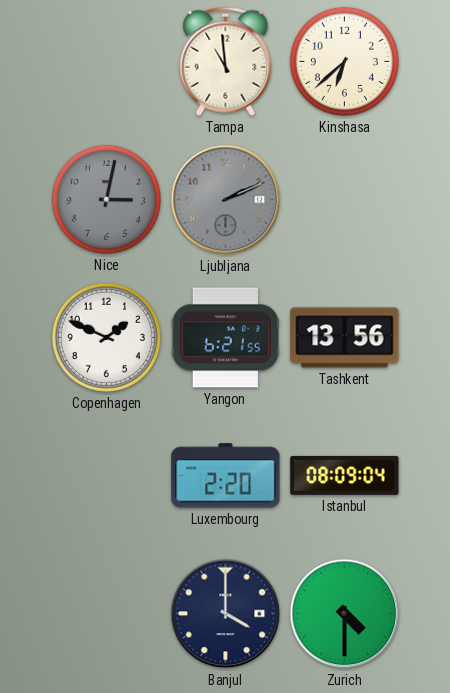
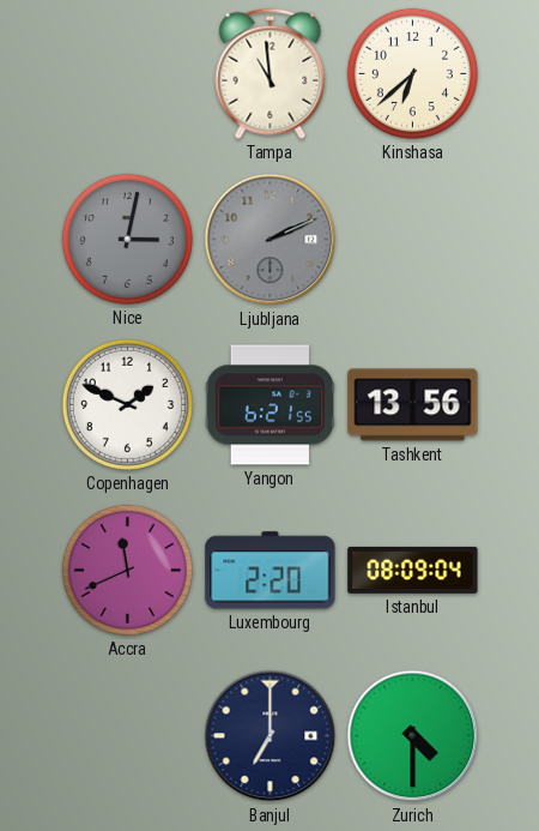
Accra: none -> 11:41 (127, 570)
Banjul: 4:00 -> 7:00 (271, 736)
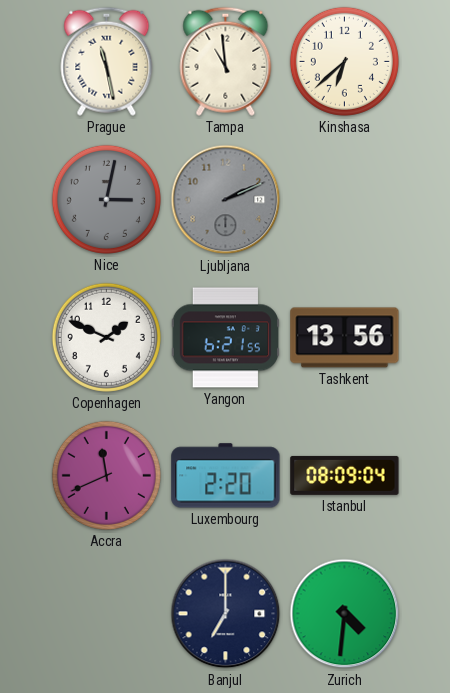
Prague: none -> 11:28 (107, 61)
Zurich: 4:30 -> 4:31 (345, 614)
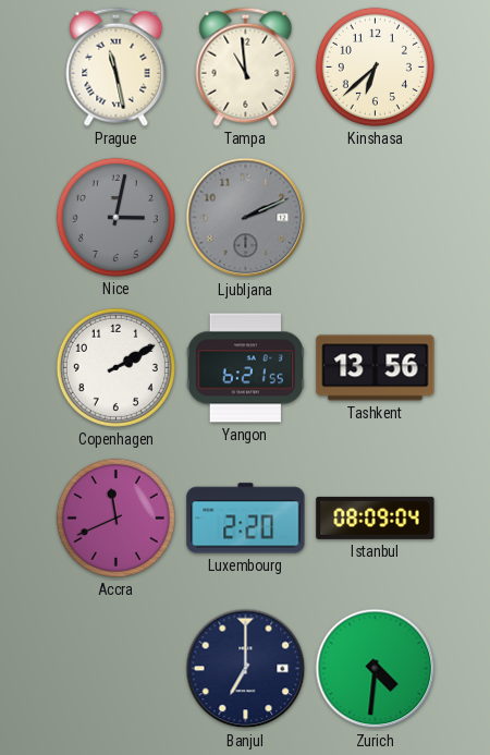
Copenhagen: 1:49 -> 2:10 (115, 367)
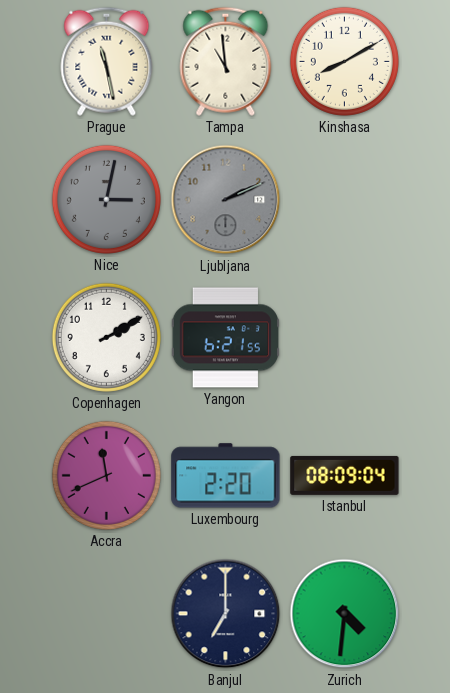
Kinshasa: 6:38 -> 8:10 (344, 61)
Tashkent: 13:56 -> none (376, 368)
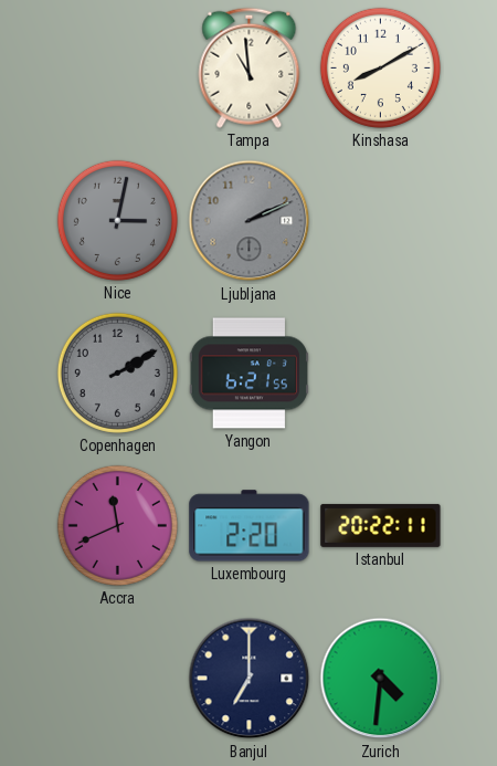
Prague: 11:28 -> none (107, 61)
Copenhagen dial: white -> grey (117, 372)
Istanbul: 08:09 -> 20:22 (381, 525)
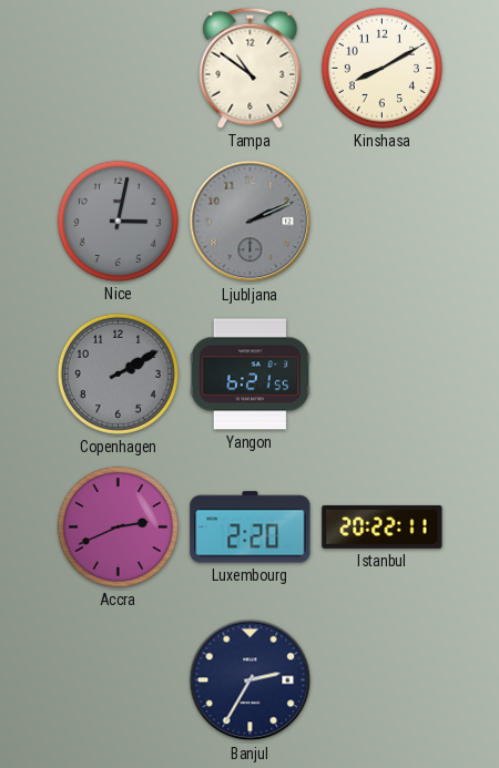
Tampa: 10:59 -> 10:51 (251, 68)
Accra: 11:41 -> 2:41 (118, 526)
Banjul: 7:00 -> 2:35 (251, 680)
Zurich: 4:31 -> none (381, 679)
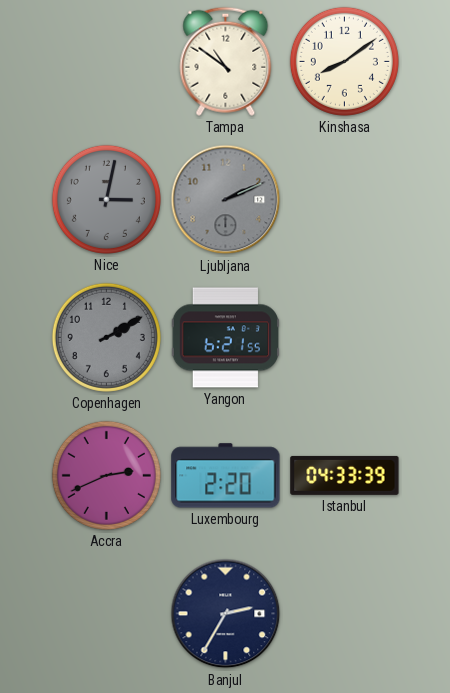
Kinshasa: 8:10 -> 8:09 (344, 61)
Istanbul: 20:22 -> 04:33 (345, 475)
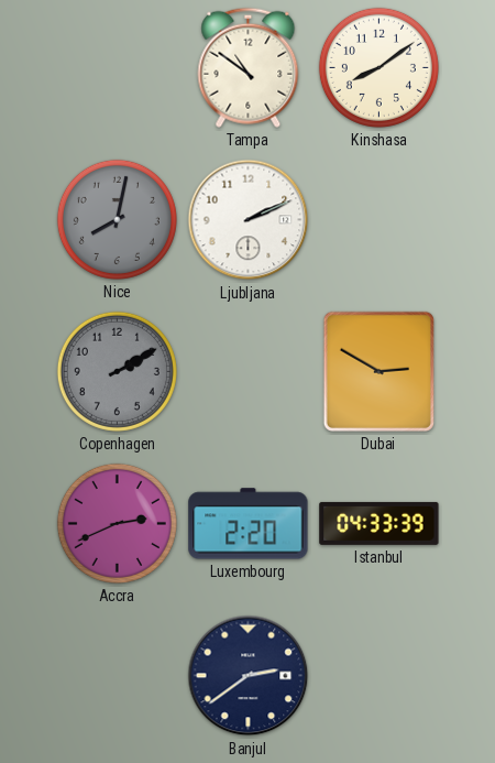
Nice: 3:02 -> 8:02 (117, 219)
Ljubljana dial: grey -> white (249, 220)
Yangon: 6:21 -> none (225, 338)
Dubai: none -> 2:50 (378, 371)
Banjul: 2:35 -> 2:39 (249, 676)
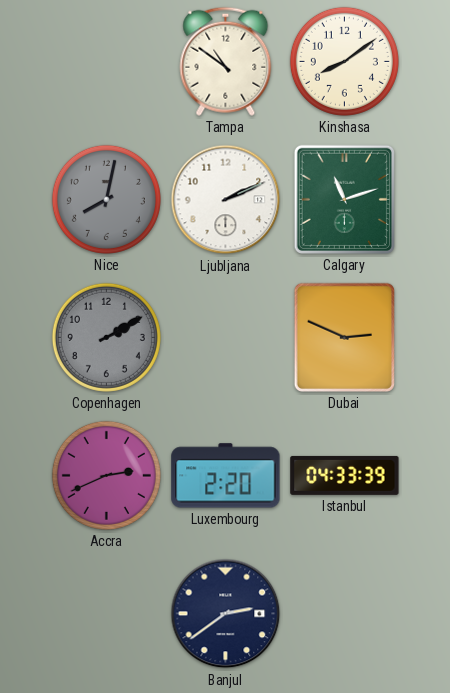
Calgary: none -> 11:12 (344, 199)
Dubai: 2:50 -> 2:49 (344, 337)
